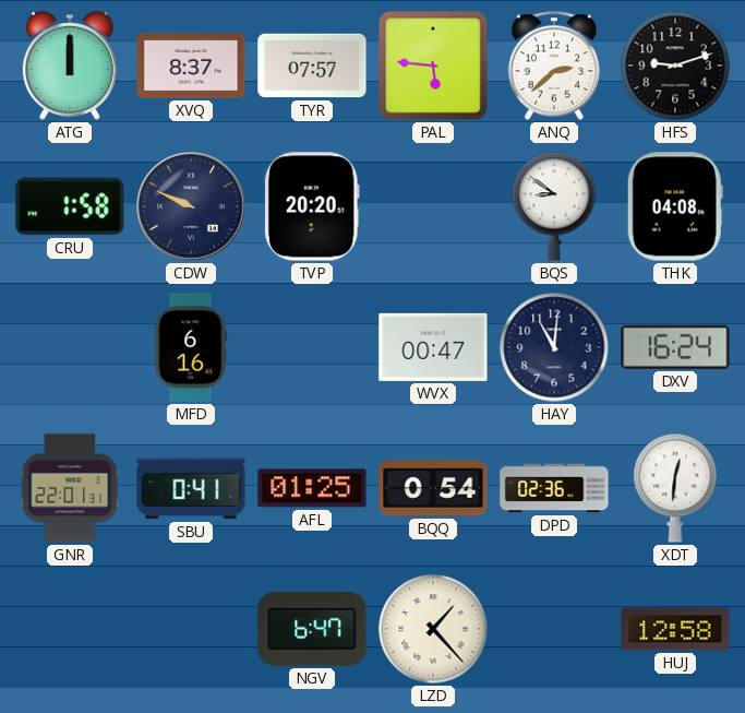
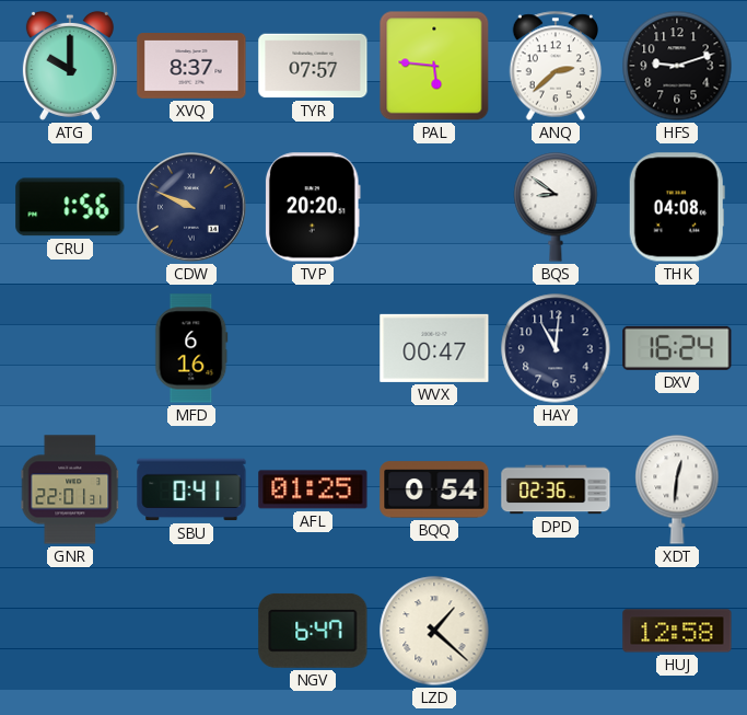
ATG: 12:00 -> 10:00 (70, 66)
CRU: 1:58 -> 1:56 (70, 207)
LZD: 1:23 -> 1:22 (434, 631)
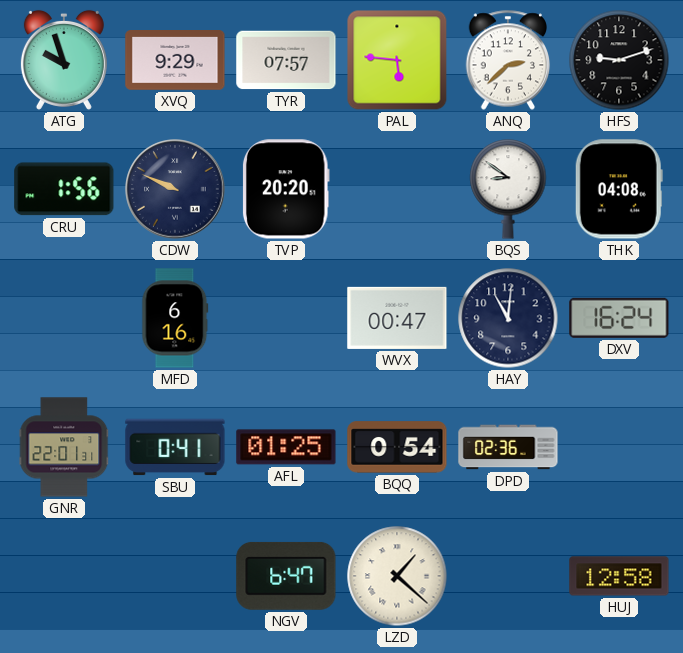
ATG: 10:00 -> 9:57 (64, 60)
XVQ: 8:37 -> 9:29 (175, 61)
XDT: 12:31 -> none (677, 489)
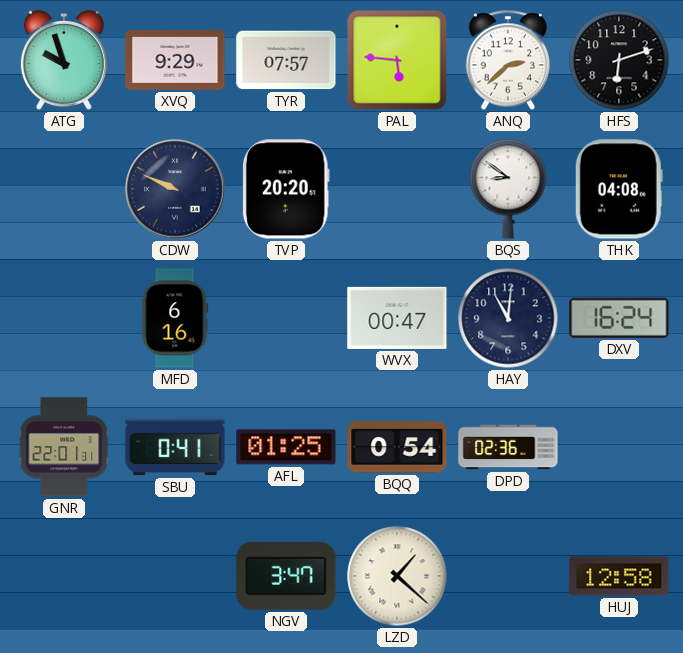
HFS: 9:12 -> 6:12 (619, 60)
CRU: 1:56 -> none (64, 189)
NGV: 6:47 -> 3:47 (286, 576)
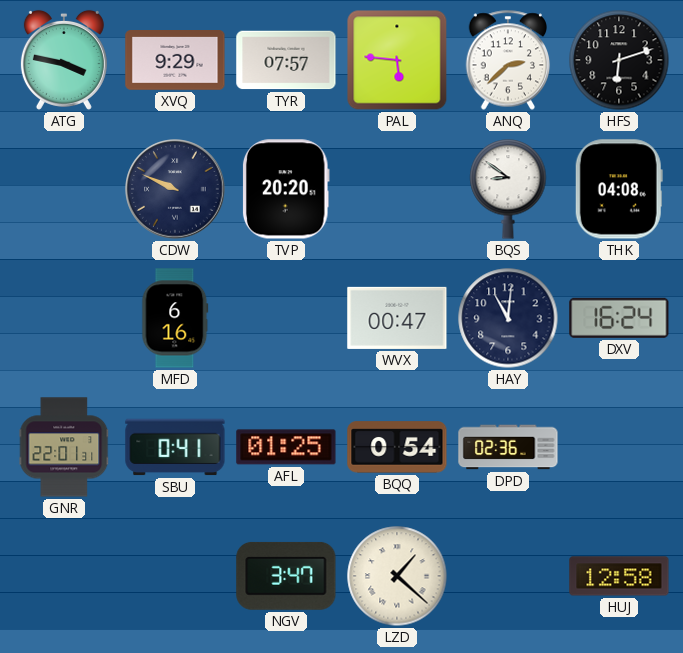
ATG: 9:57 -> 3:47 (64, 60)
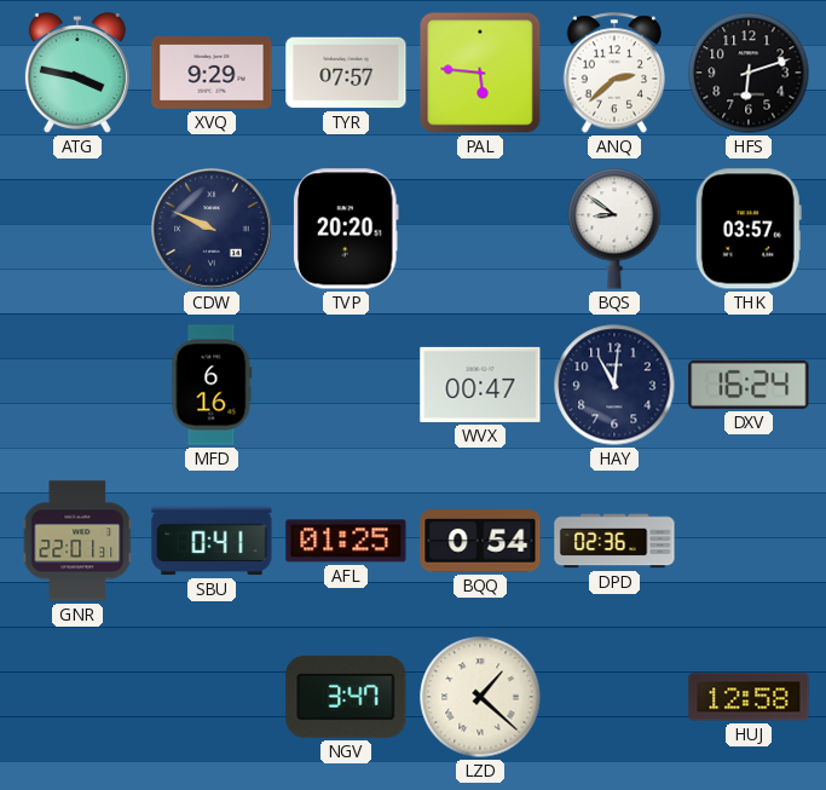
THK: 04:08 -> 03:57 (749, 229)
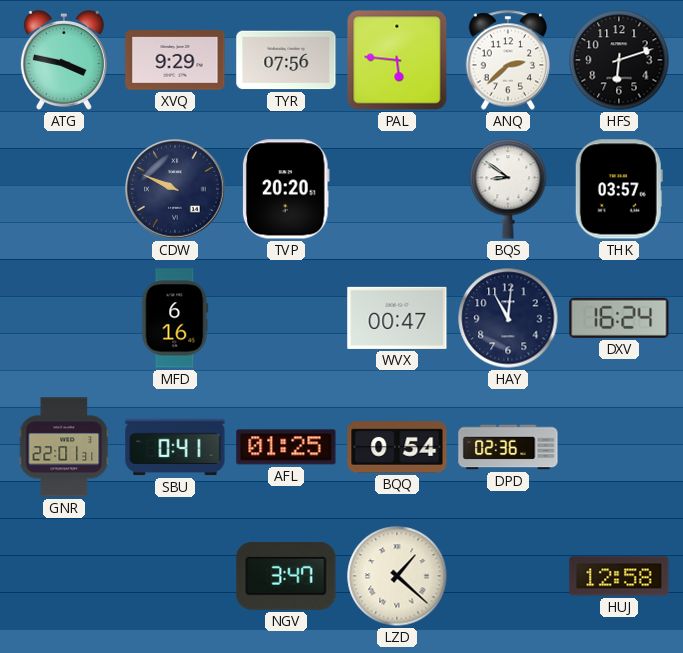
TYR: 07:57 -> 07:56 (286, 60)
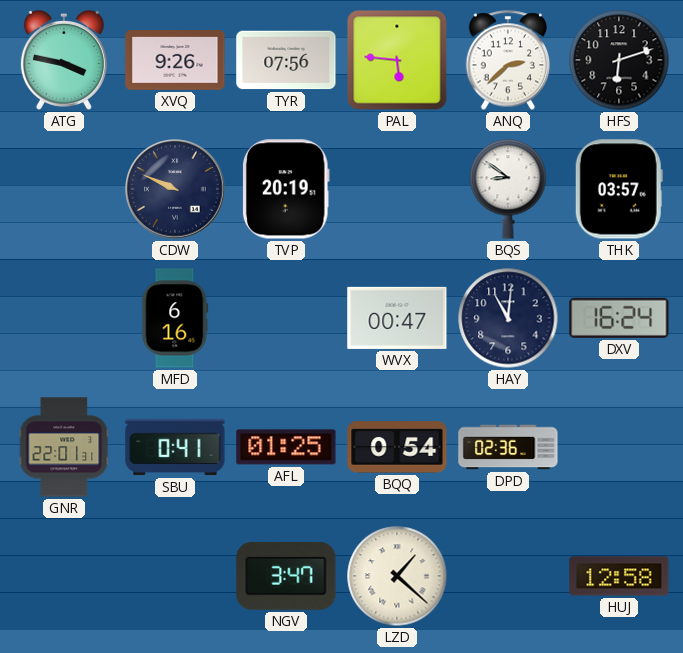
XVQ: 9:29 -> 9:26 (175, 61)
TVP: 20:20 -> 20:19 (286, 189)
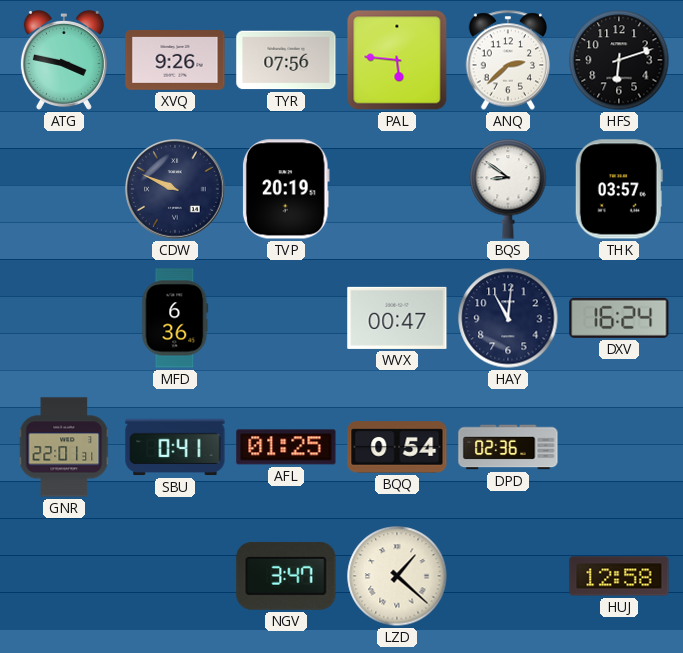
MFD: 6:16 -> 6:36 (175, 318)
